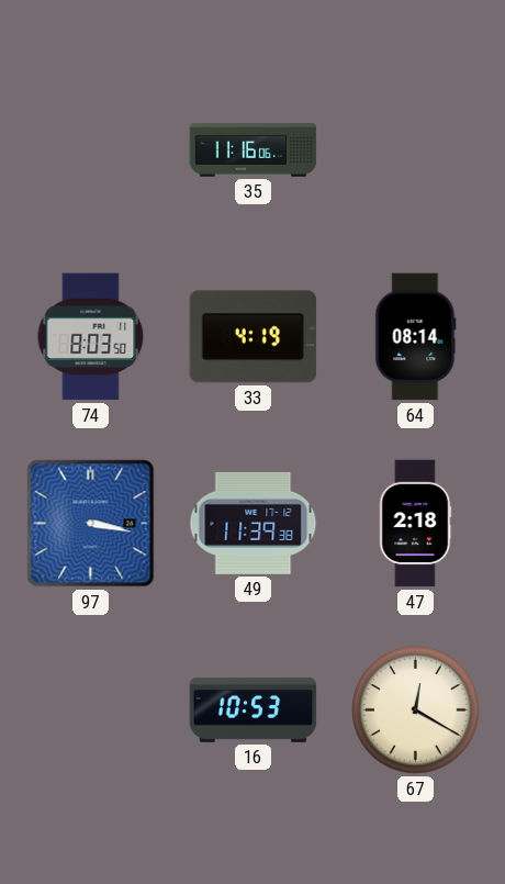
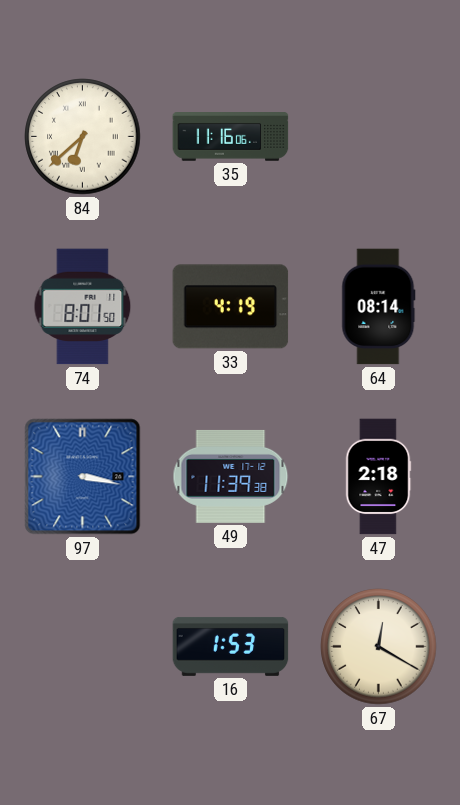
84: none -> 6:38 (83, 137)
74: 8:03 -> 8:01 (83, 307)
16: 10:53 -> 1:53 (231, 646)
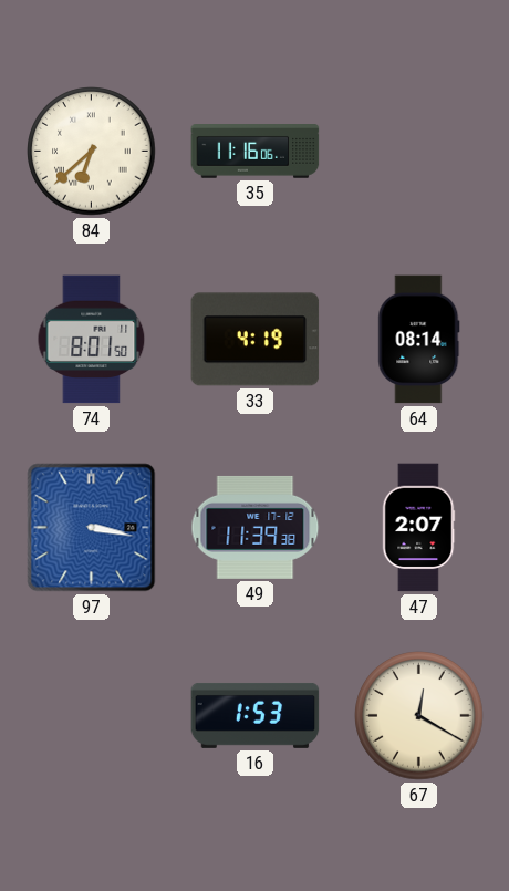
47: 2:18 -> 2:07 (418, 528)
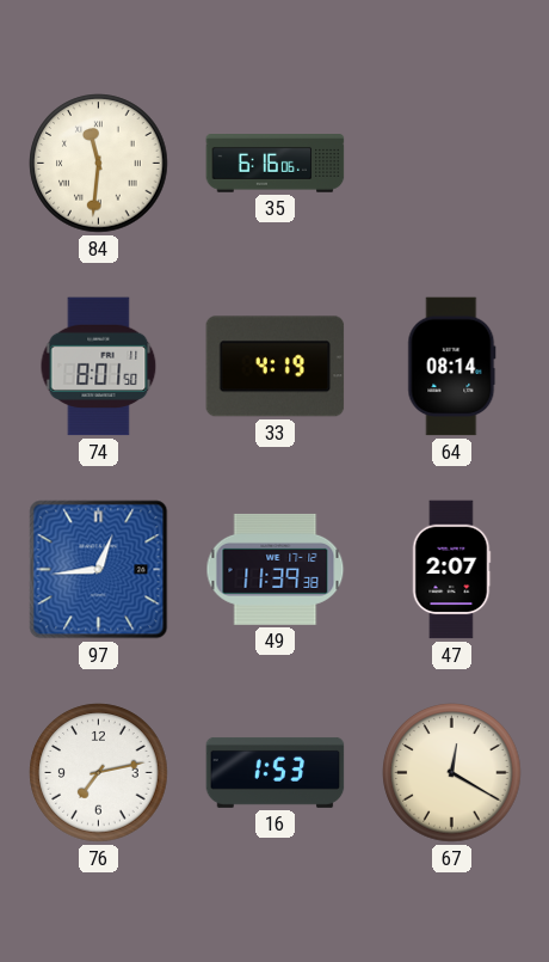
84: 6:38 -> 11:31 (99, 164)
35: 11:16 -> 6:16 (276, 164)
97: 3:17 -> 12:44 (99, 570)
76: none -> 7:13 (99, 773)
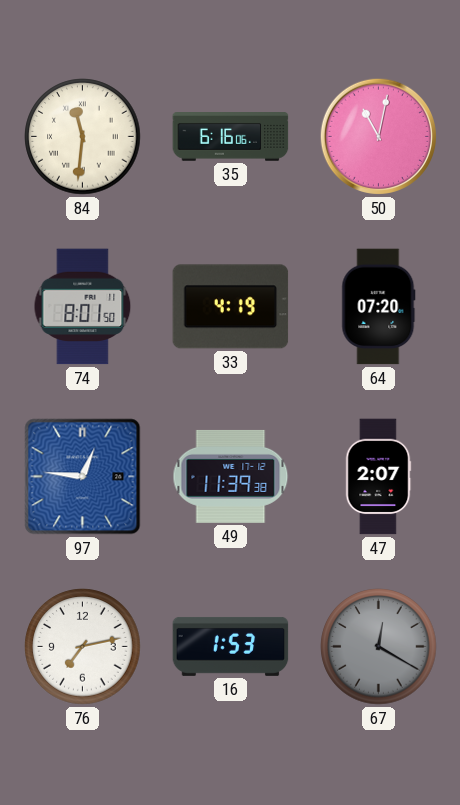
50: none -> 11:02 (378, 136)
64: 08:14 -> 07:20 (379, 307)
97: 12:44 -> 12:46 (83, 477)
67 dial: cream -> grey (379, 647)
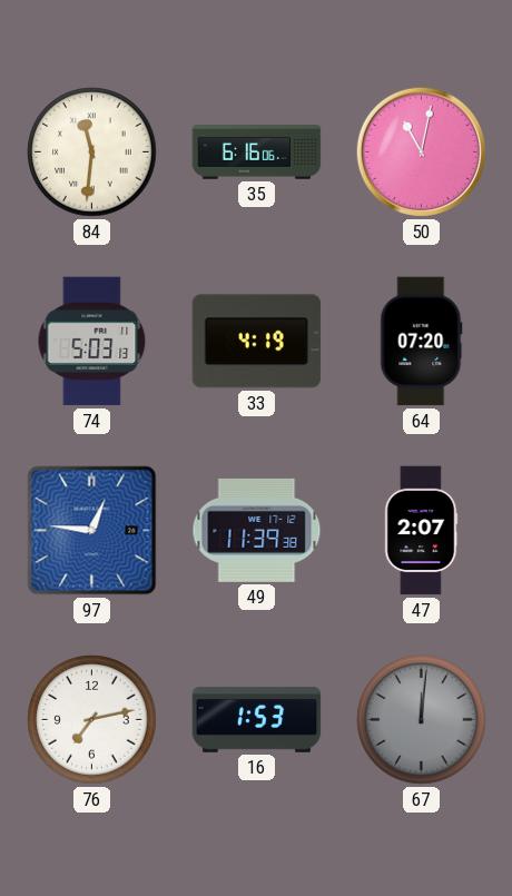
74: 8:01 -> 5:03 (92, 342)
67: 12:20 -> 12:01 (422, 720)
